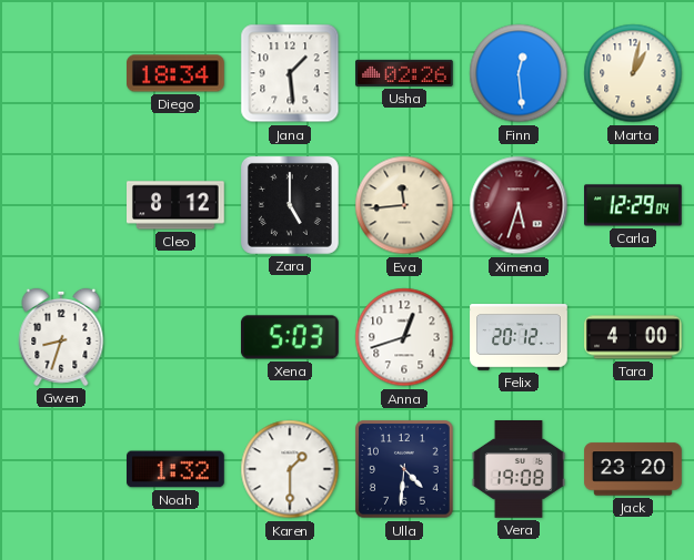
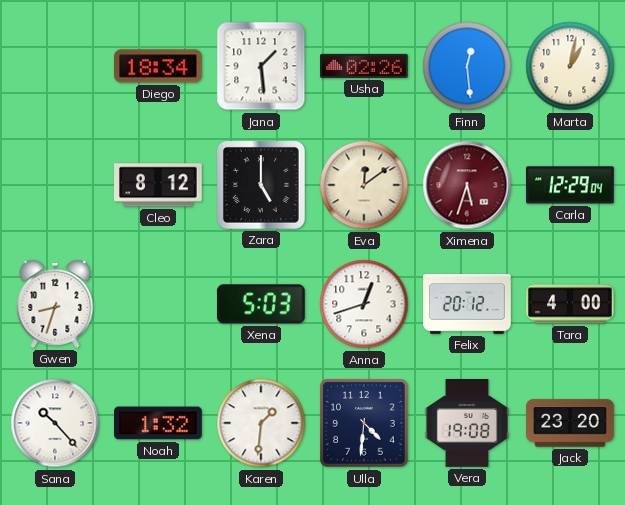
Eva: 11:44 -> 12:09 (364, 185)
Sana: none -> 10:23 (55, 423)
Karen: 1:30 -> 1:31 (261, 423)
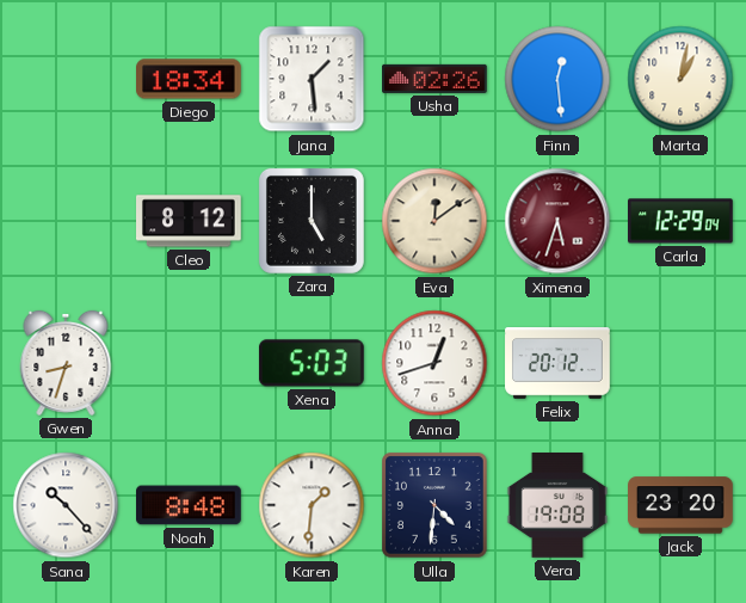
Tara: 4:00 -> none (571, 304)
Noah: 1:32 -> 8:48 (190, 505)
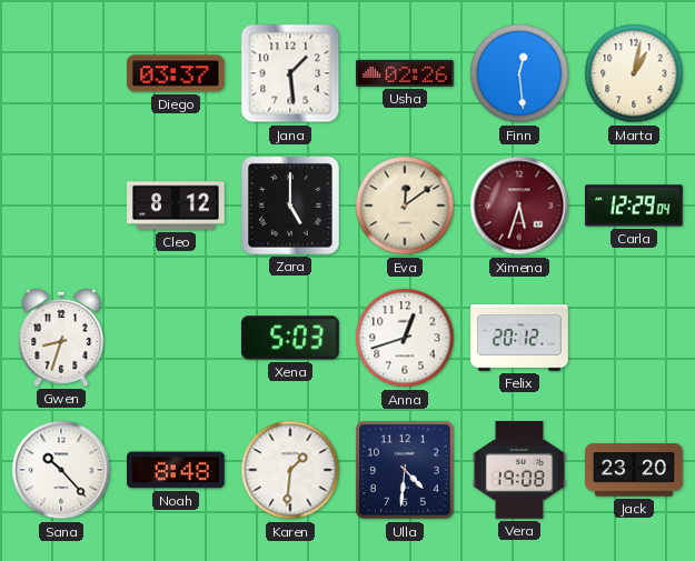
Diego: 18:34 -> 03:37 (177, 73)
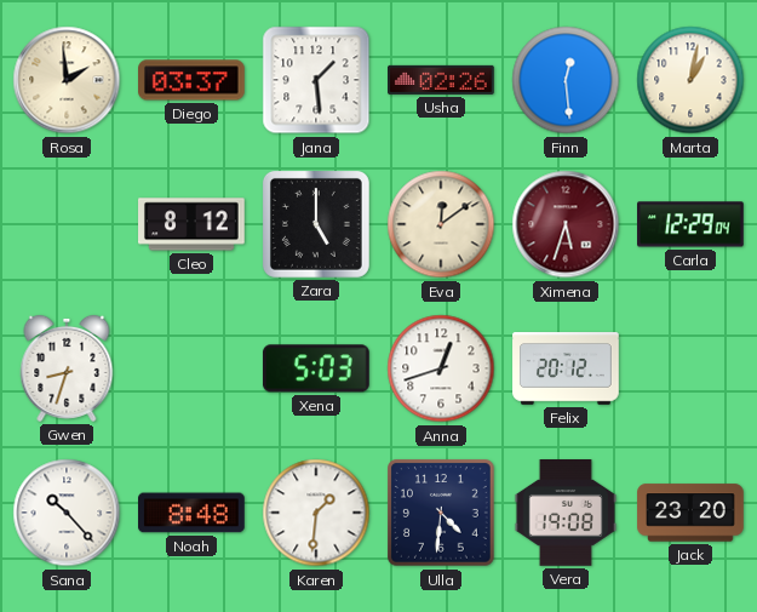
Rosa: none -> 1:59 (67, 80)
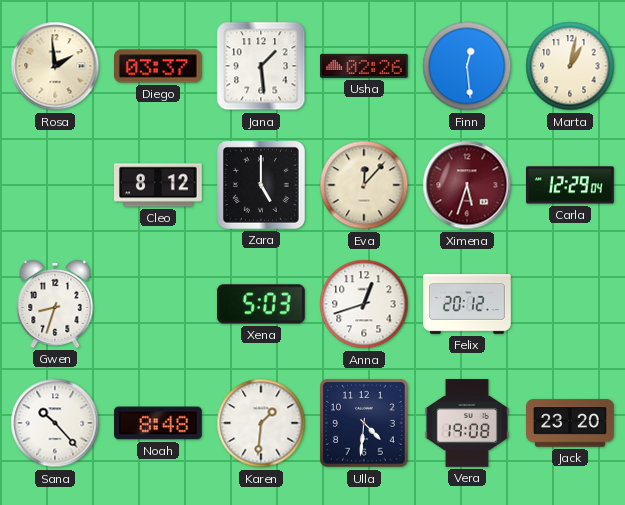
Eva: 12:09 -> 12:07 (364, 185)
